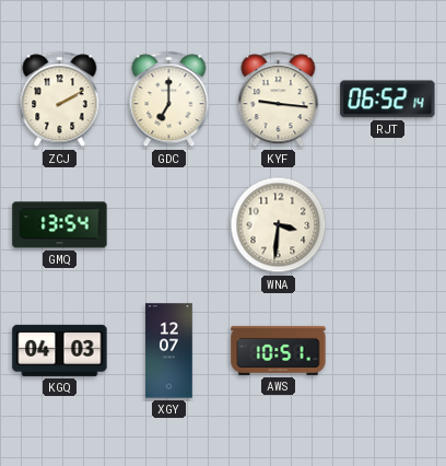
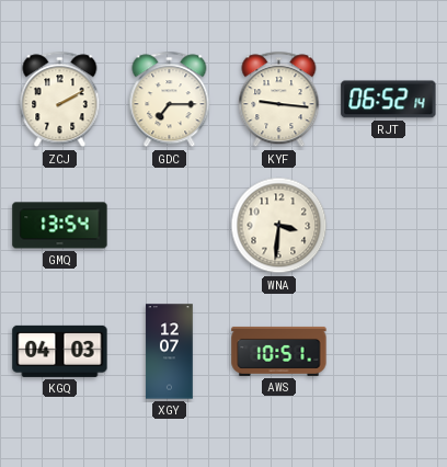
GDC: 7:00 -> 7:15 (170, 100)
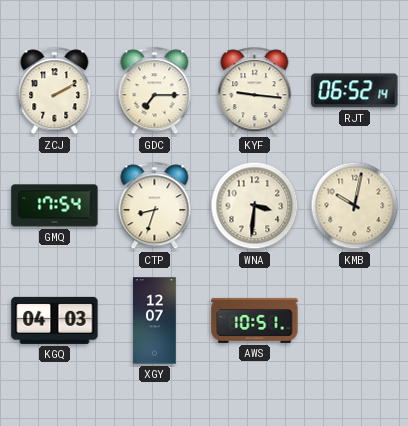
GMQ: 13:54 -> 17:54 (55, 206)
CTP: none -> 8:33 (155, 206)
KMB: none -> 10:02 (355, 206)
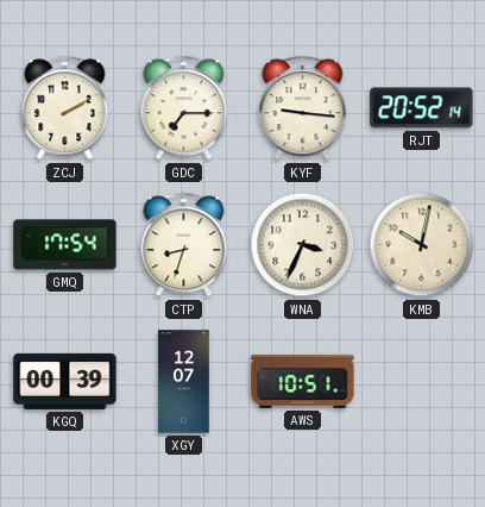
RJT: 06:52 -> 20:52 (422, 108)
WNA: 3:31 -> 3:34 (303, 245)
KGQ: 04:03 -> 00:39 (65, 381)
